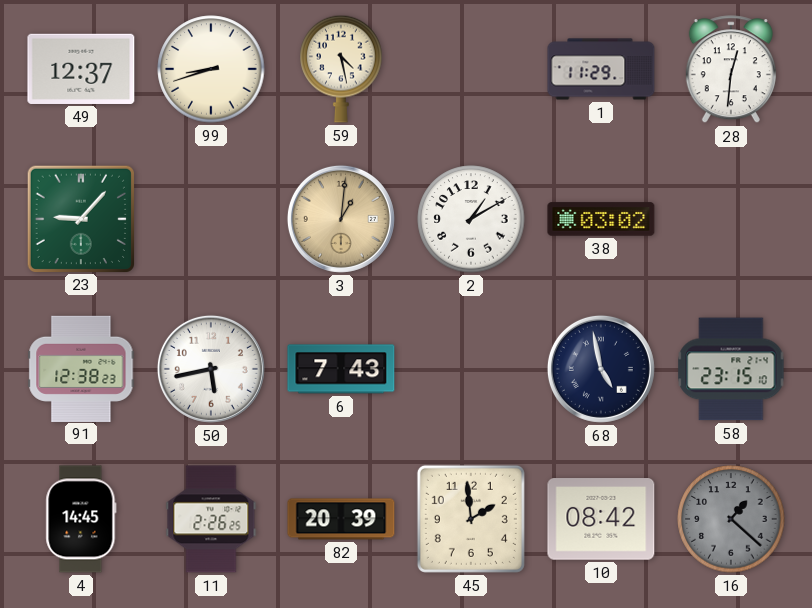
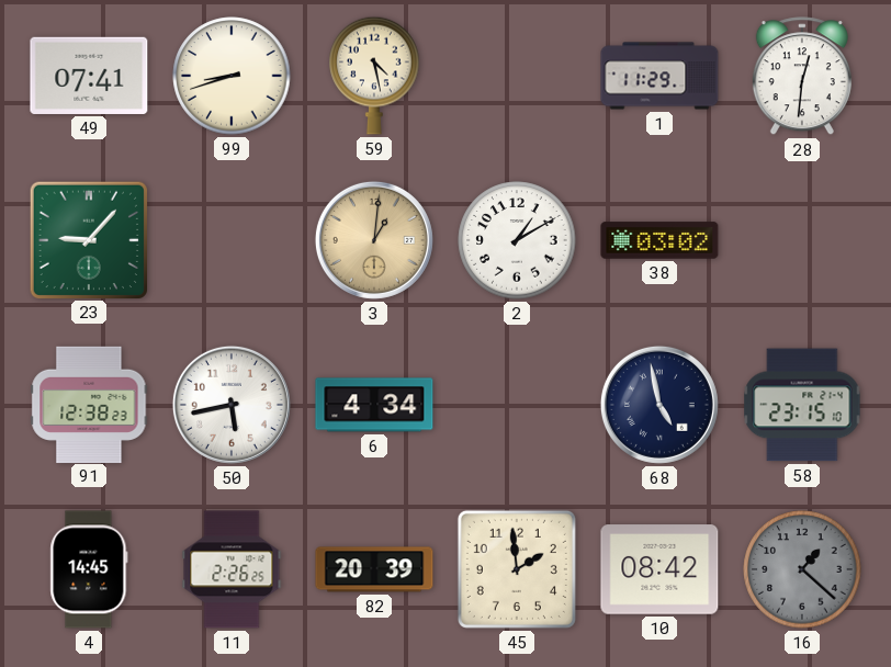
49: 12:37 -> 07:41 (89, 76)
6: 7:43 -> 4:34 (374, 405)
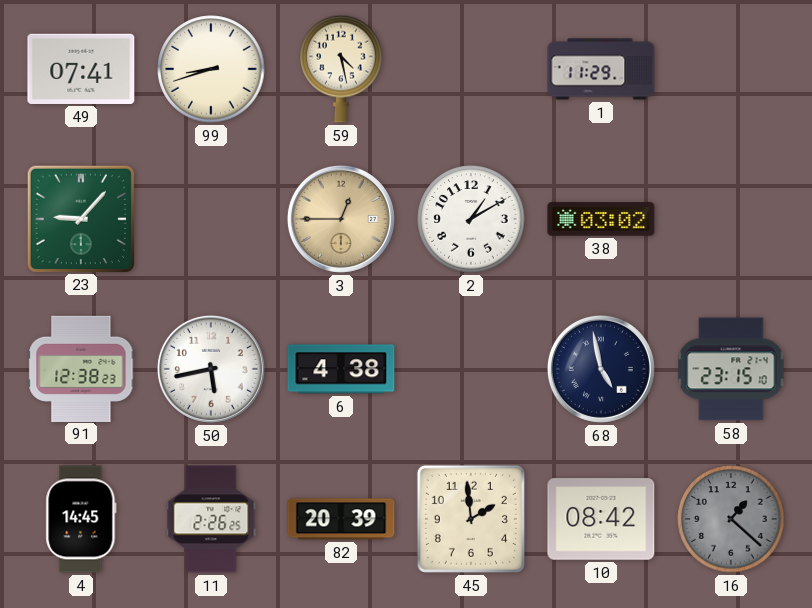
28: 12:31 -> none (802, 77)
3: 1:01 -> 12:45 (341, 219)
6: 4:34 -> 4:38 (341, 369)
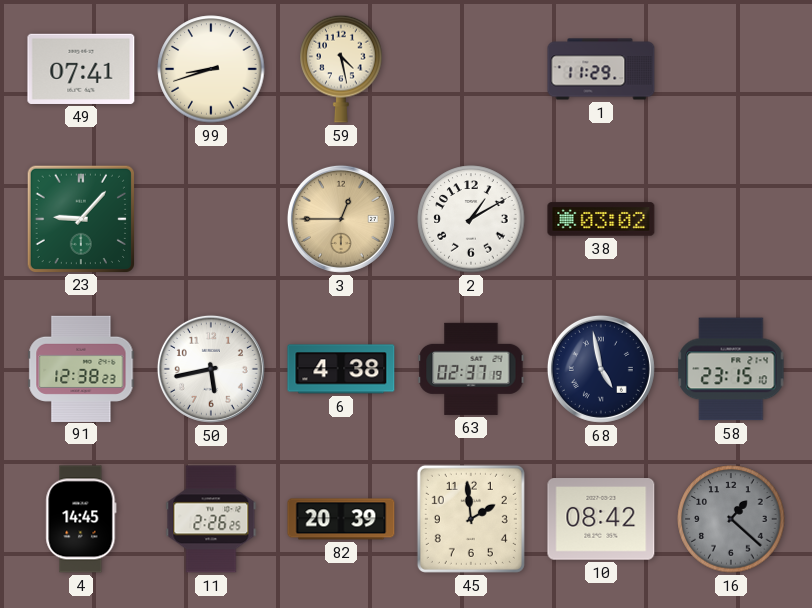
63: none -> 02:37 (471, 369)
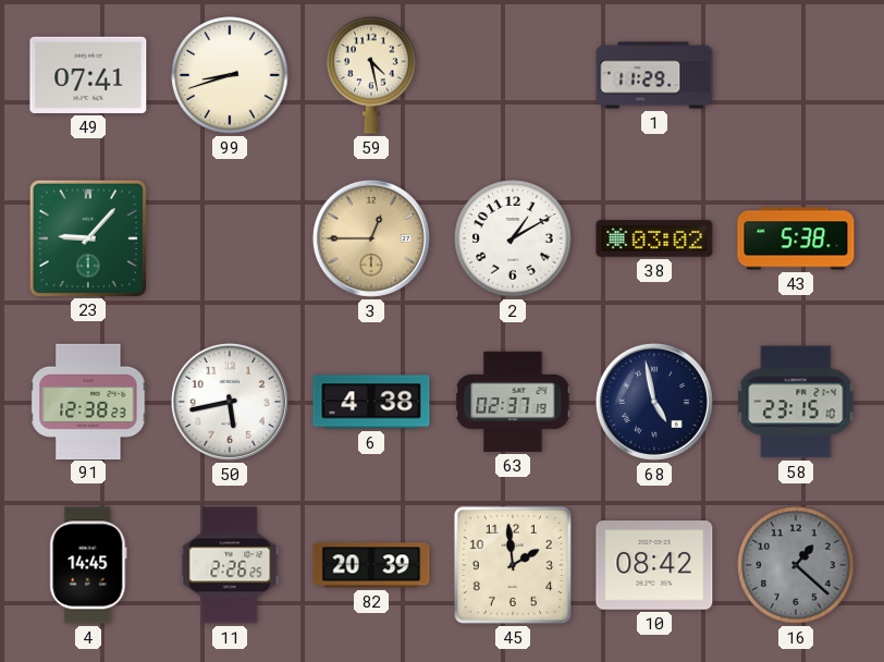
43: none -> 5:38 (796, 238)
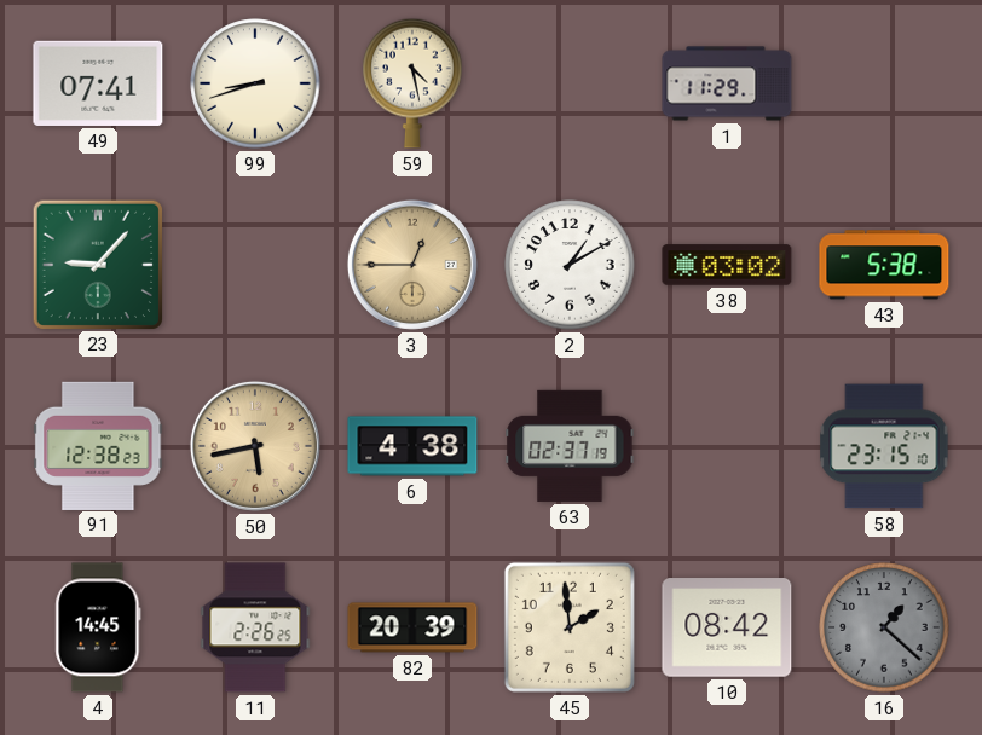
50 dial: white -> champagne (255, 446)
68: 4:58 -> none (654, 402)
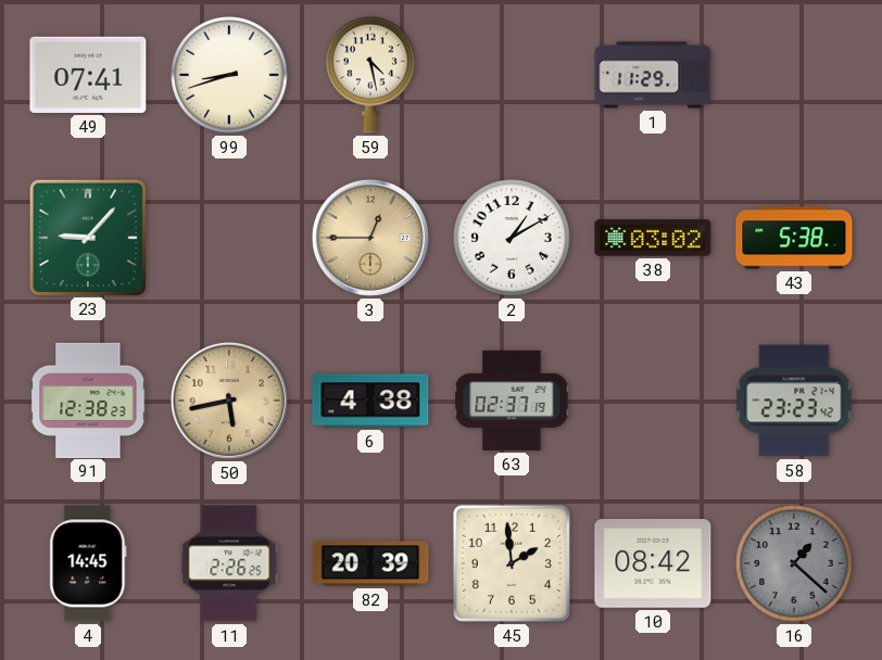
58: 23:15 -> 23:23 (794, 401)
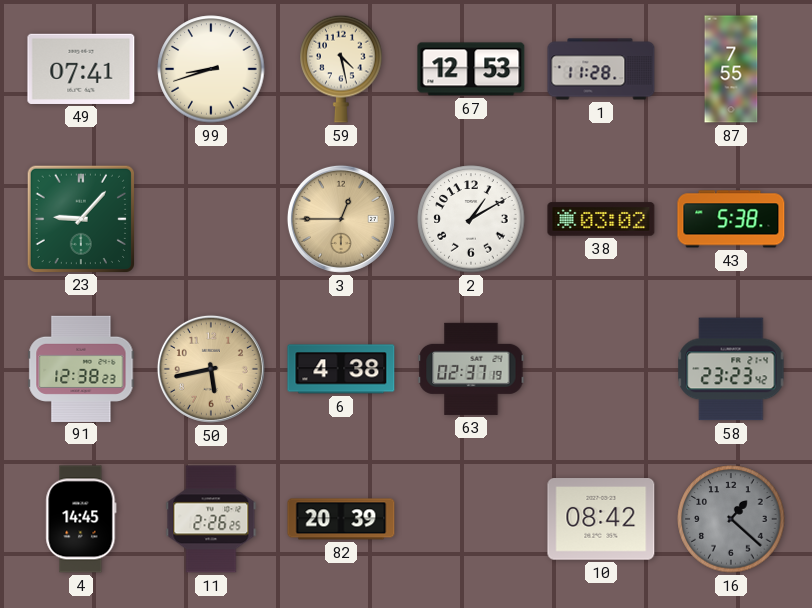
67: none -> 12:53 (471, 69)
1: 11:29 -> 11:28 (601, 69)
87: none -> 7:55 (731, 69)
45: 1:59 -> none (512, 563)
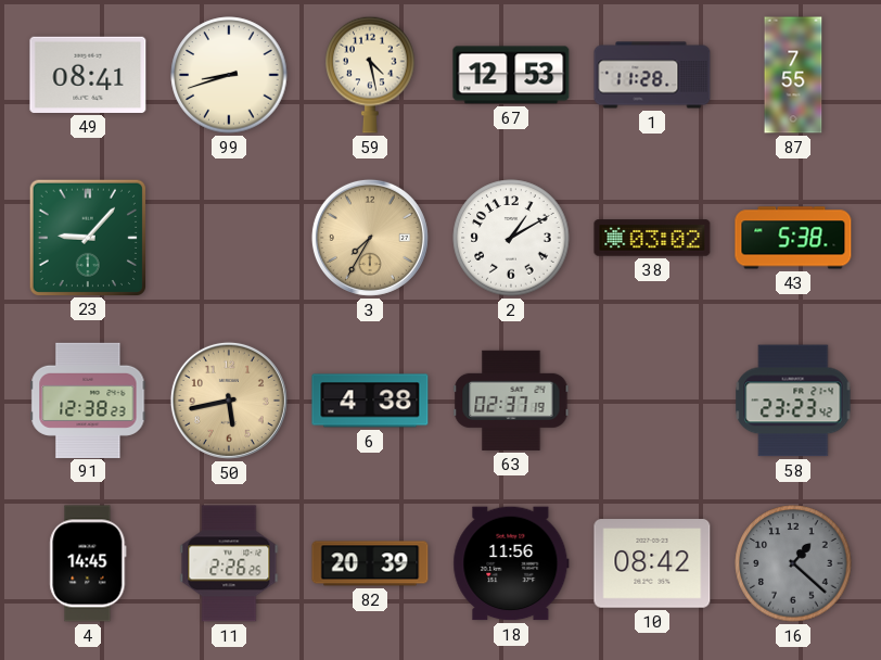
49: 07:41 -> 08:41 (88, 75)
3: 12:45 -> 7:35 (370, 238)
18: none -> 11:56 (511, 563)
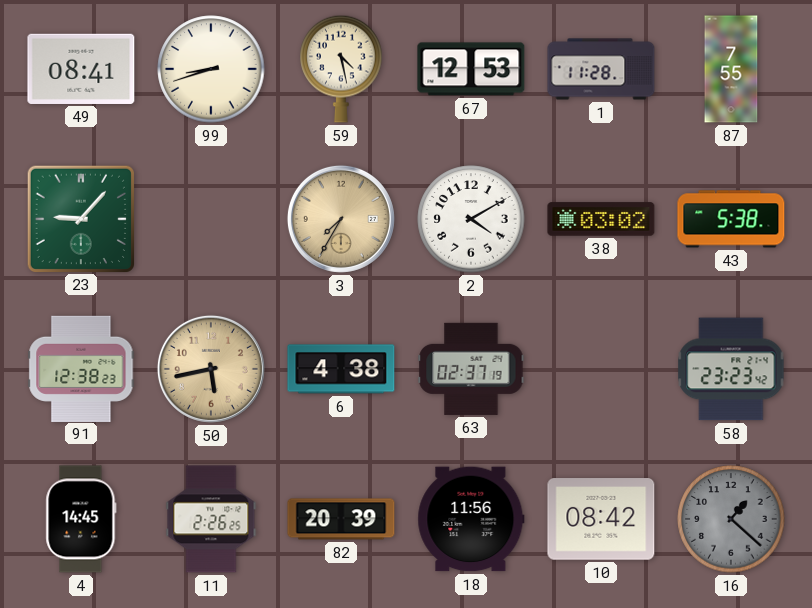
2: 1:10 -> 4:10 (471, 219)
